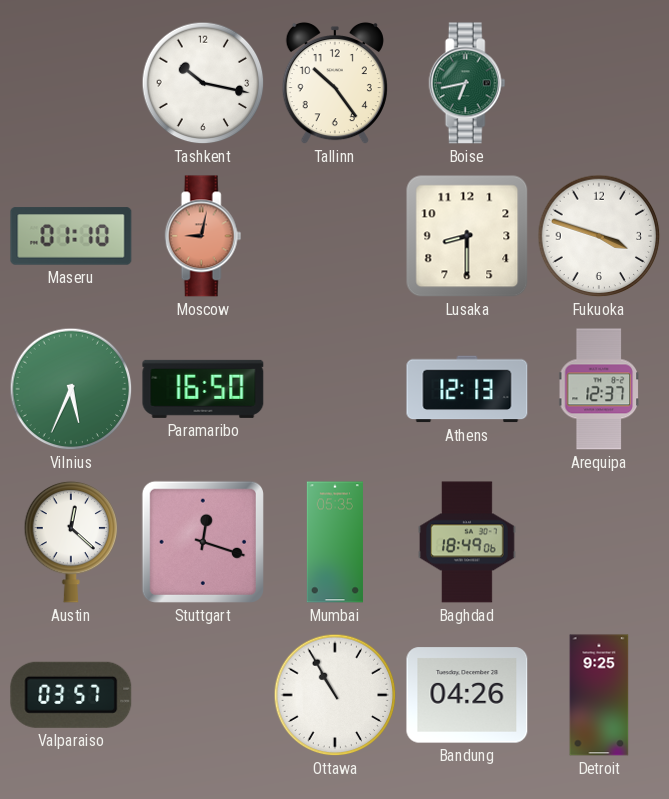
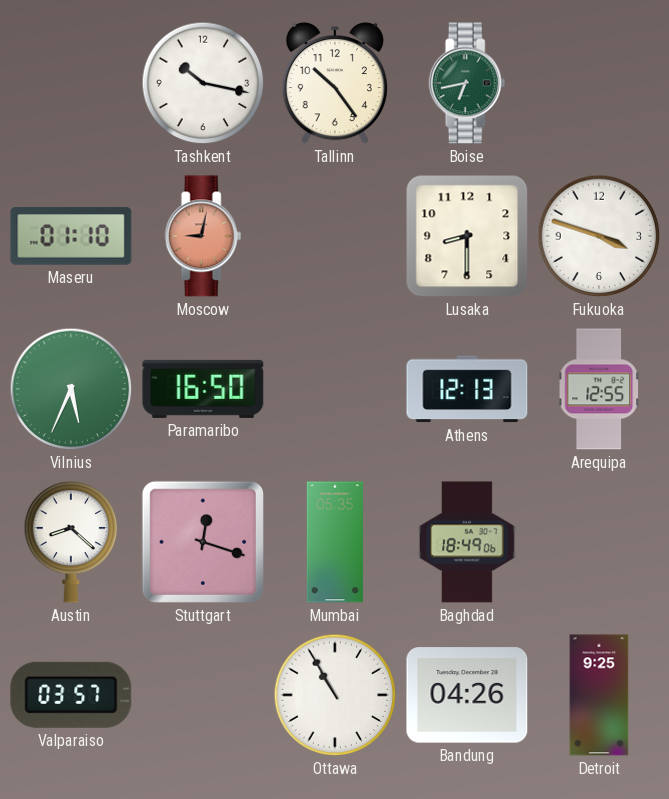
Arequipa: 12:37 -> 12:55 (599, 389)
Austin: 12:22 -> 8:22 (71, 542)
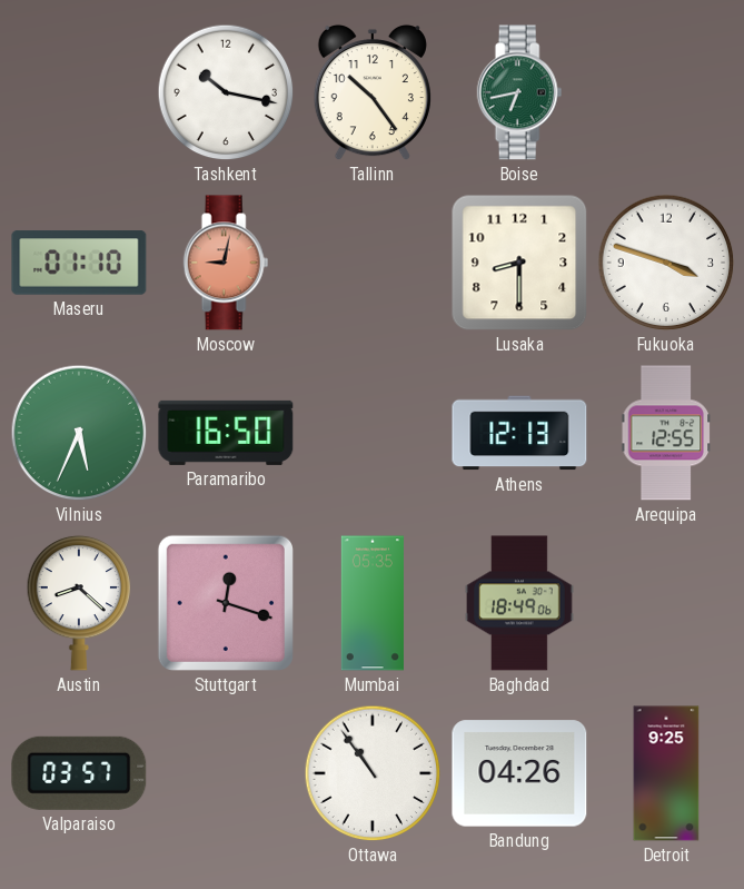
Ottawa: 10:55 -> 10:54 (373, 773)
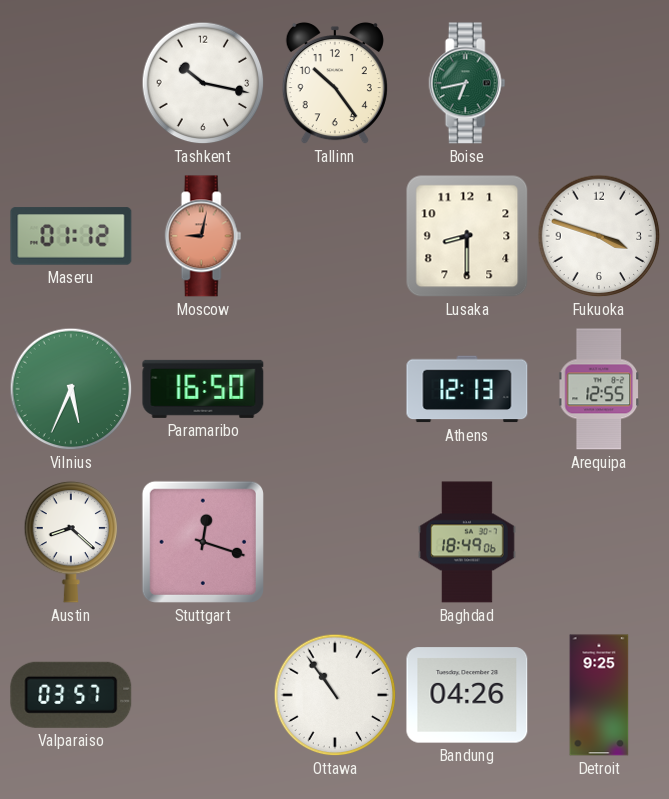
Maseru: 01:10 -> 01:12 (71, 236)
Mumbai: 05:35 -> none (373, 603)
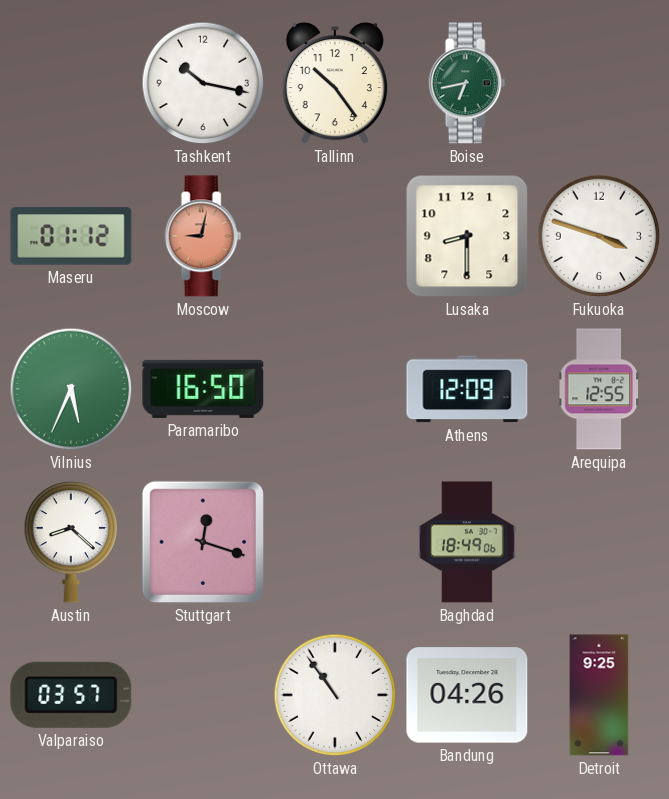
Athens: 12:13 -> 12:09 (467, 389)
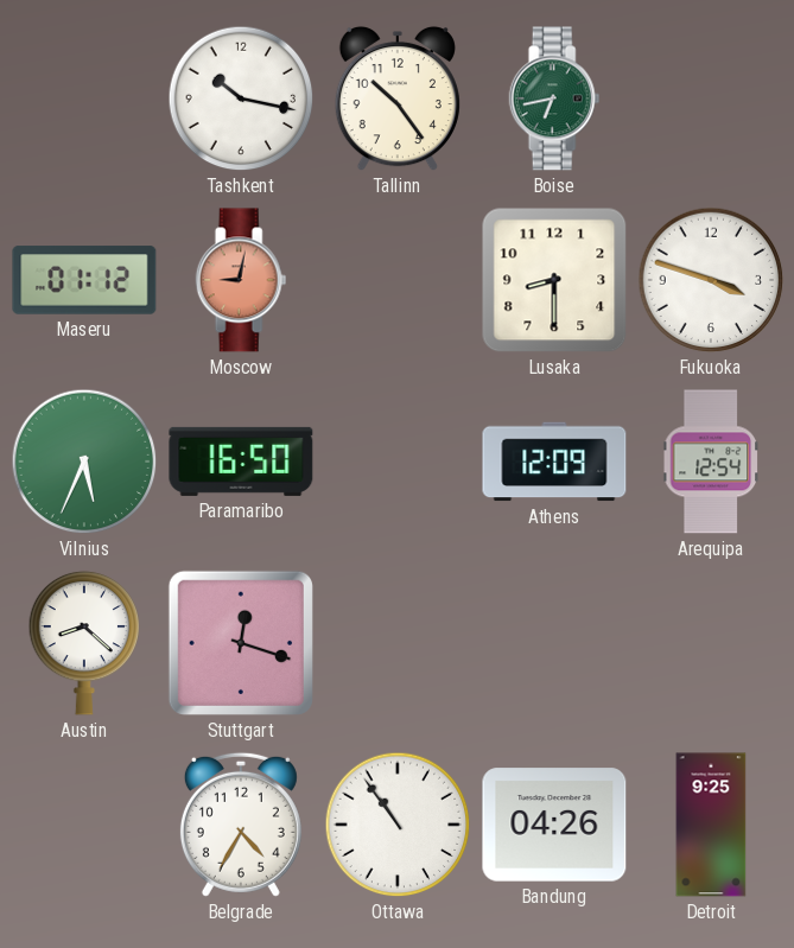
Arequipa: 12:55 -> 12:54 (711, 462)
Baghdad: 18:49 -> none (468, 542)
Valparaiso: 03:57 -> none (71, 695)
Belgrade: none -> 4:35 (241, 825)
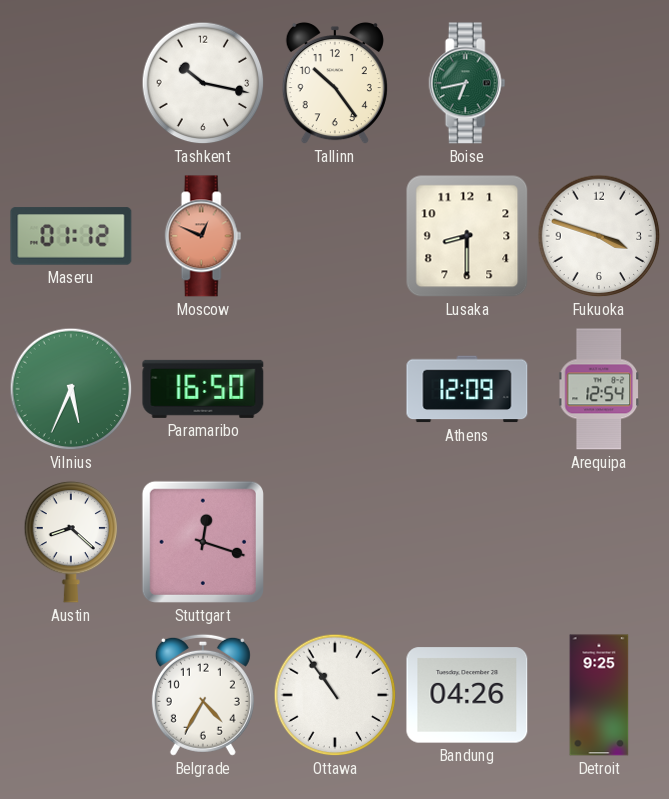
Moscow: 9:02 -> 12:49 (203, 236)
